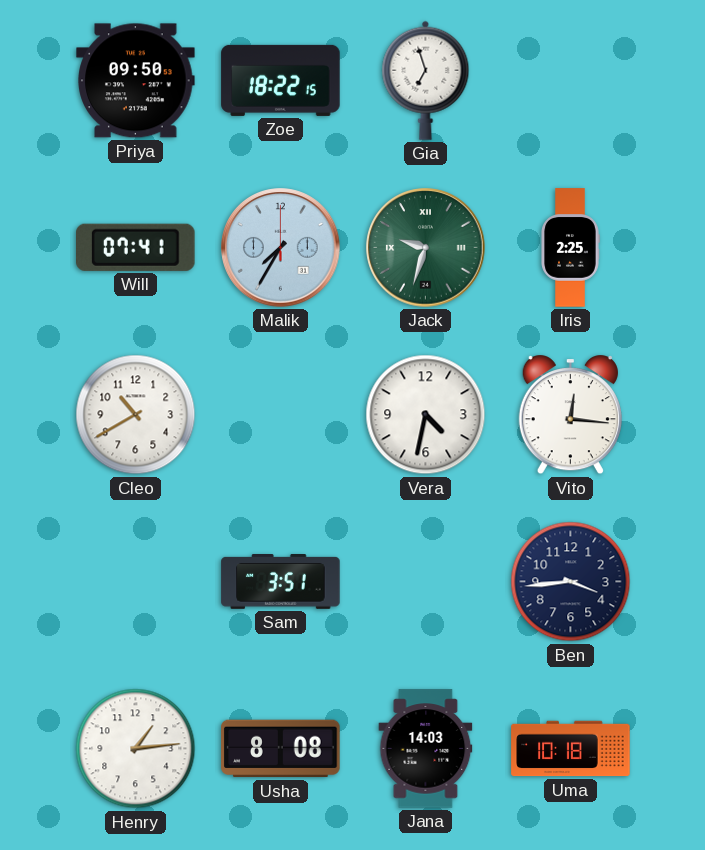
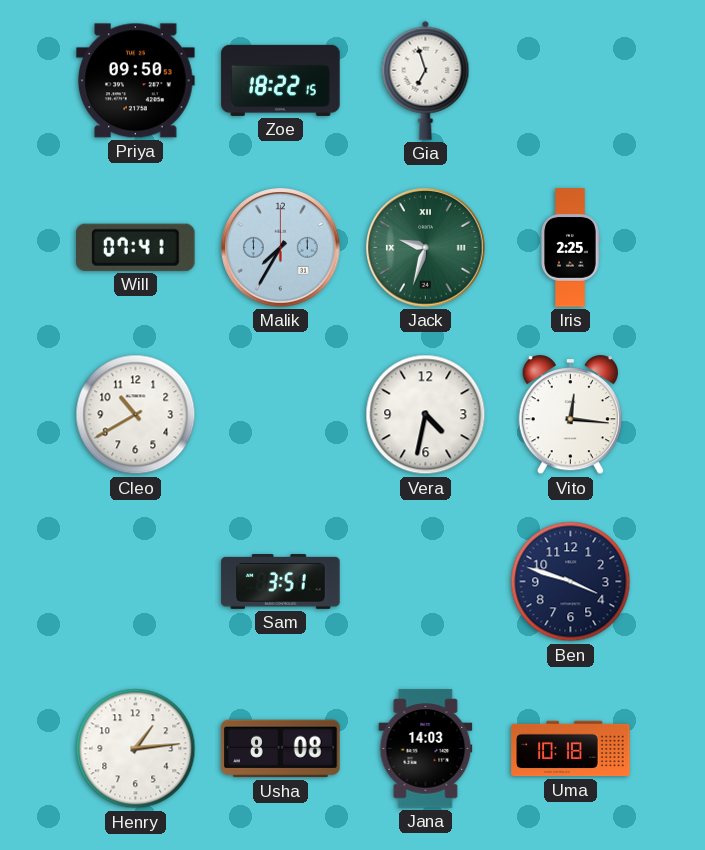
Ben: 3:44 -> 3:48 (571, 582)
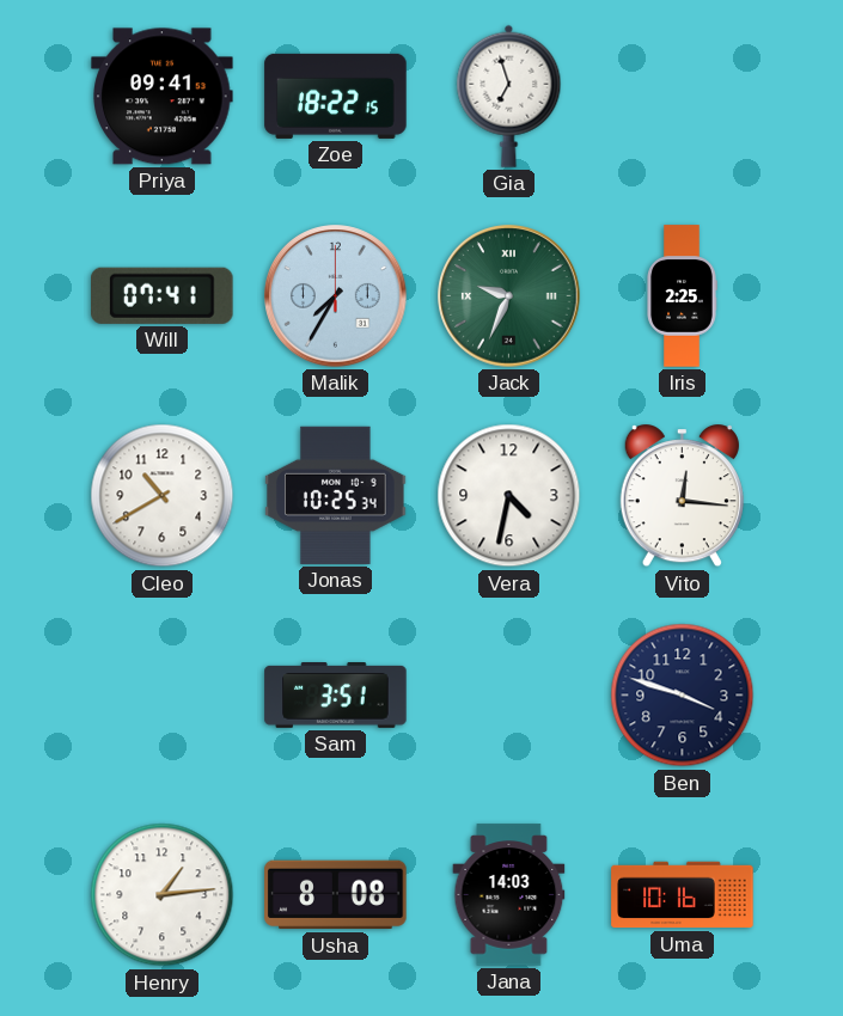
Priya: 09:50 -> 09:41 (163, 97)
Jack: 9:33 -> 9:34 (509, 296)
Jonas: none -> 10:25 (336, 495)
Uma: 10:18 -> 10:16 (683, 895)
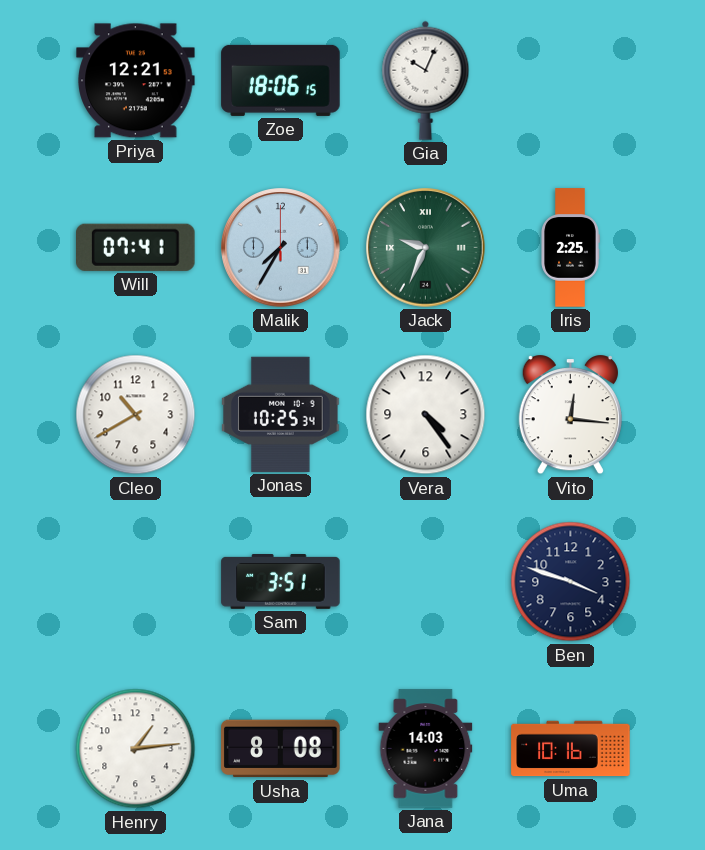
Priya: 09:41 -> 12:21 (136, 81)
Zoe: 18:22 -> 18:06 (281, 80)
Gia: 6:57 -> 10:04 (426, 80)
Vera: 4:32 -> 4:24 (426, 415)
